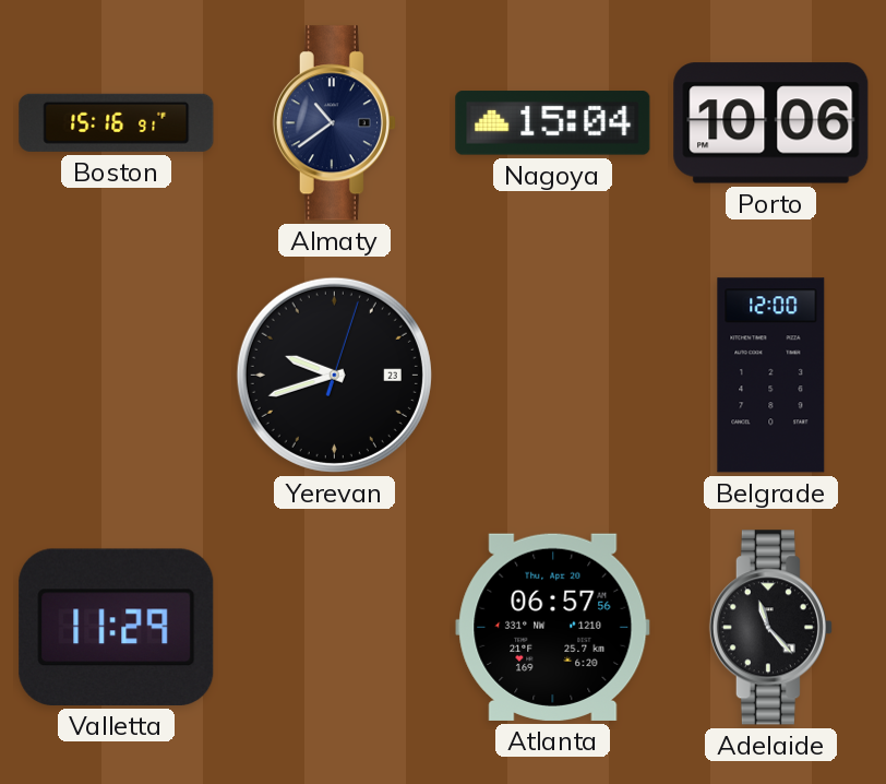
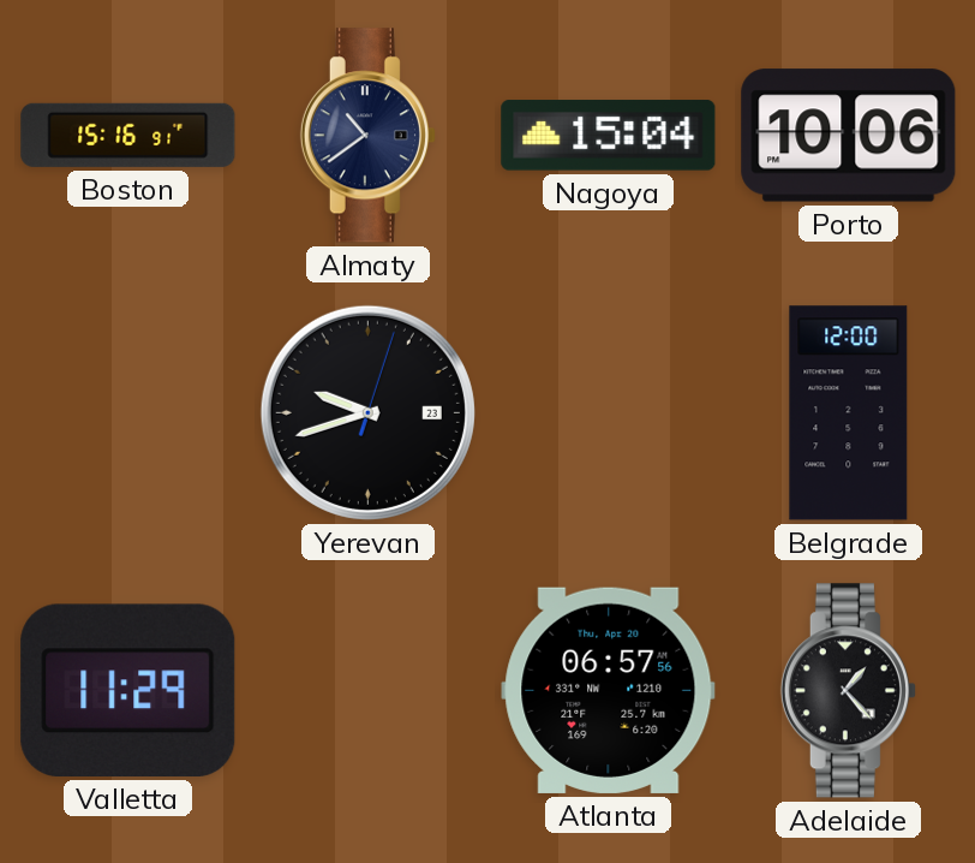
Adelaide: 11:23 -> 1:23 (848, 691)
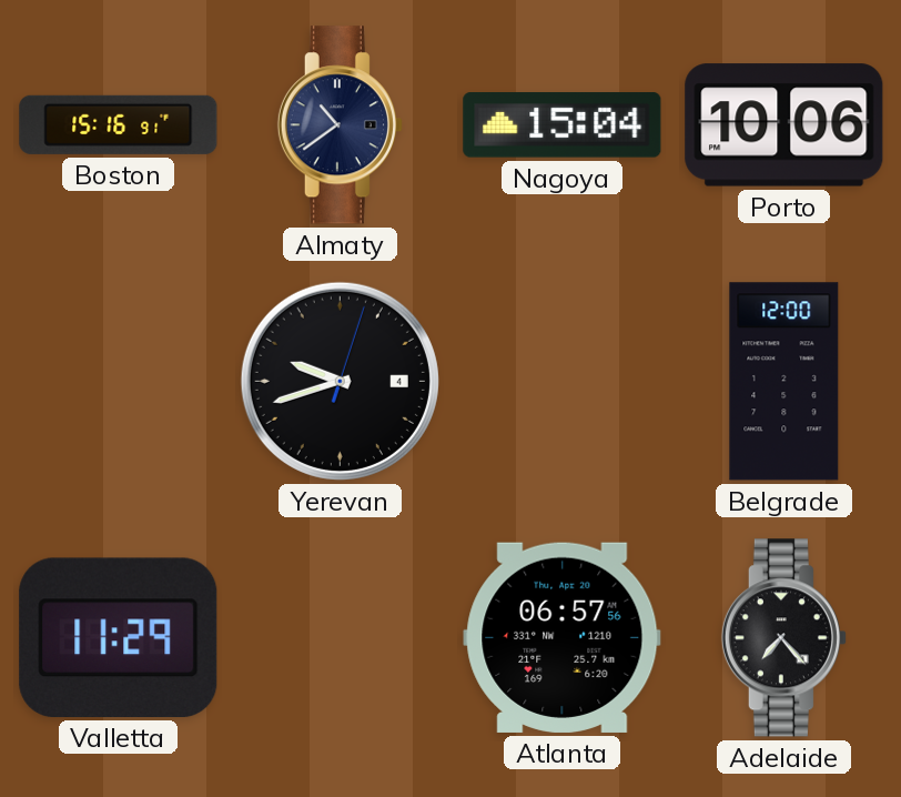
Yerevan date: 23 -> 4 (340, 381)
Adelaide: 1:23 -> 7:23 (783, 638)
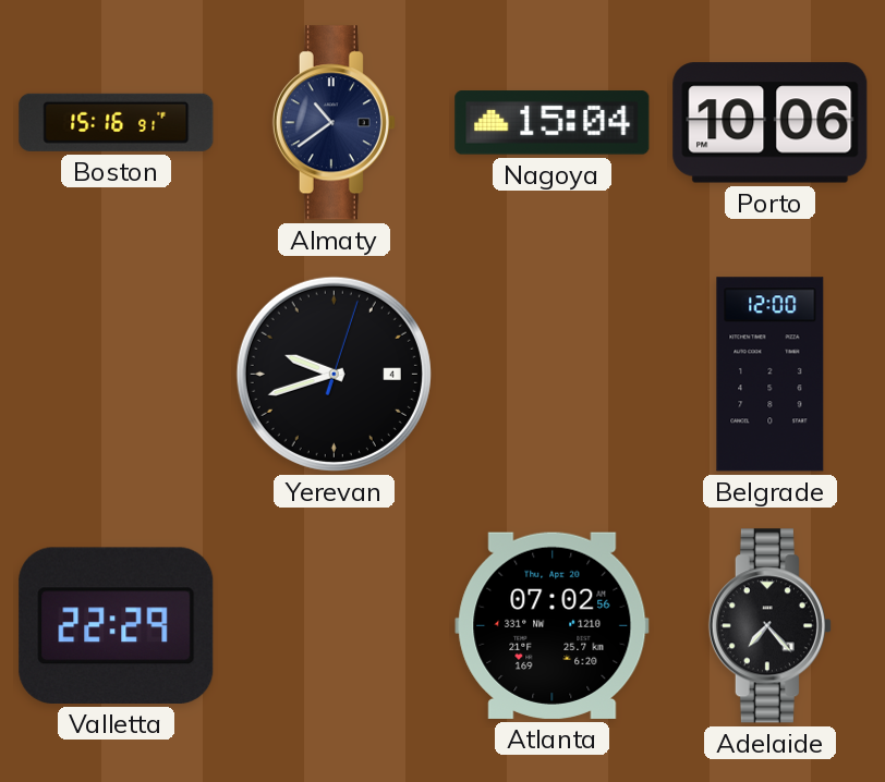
Valletta: 11:29 -> 22:29 (117, 625)
Atlanta: 06:57 -> 07:02 (553, 625)
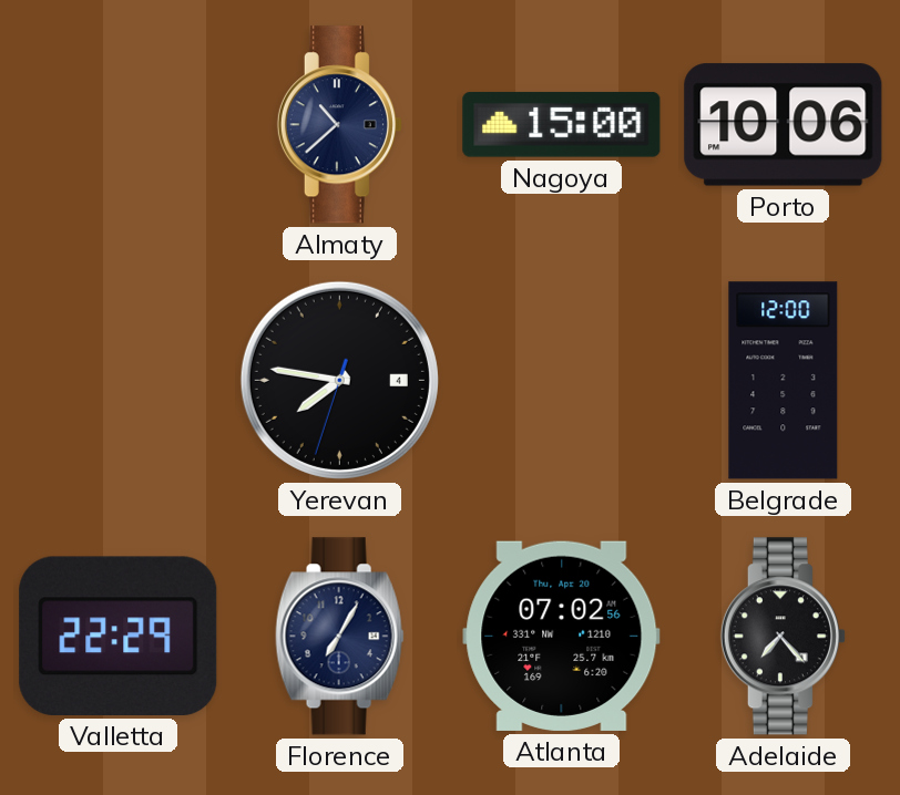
Boston: 15:16 -> none (117, 122)
Almaty: 10:39 -> 10:38 (339, 125)
Nagoya: 15:04 -> 15:00 (562, 125)
Yerevan: 9:42 -> 7:46 (339, 380)
Florence: none -> 7:05 (339, 637)
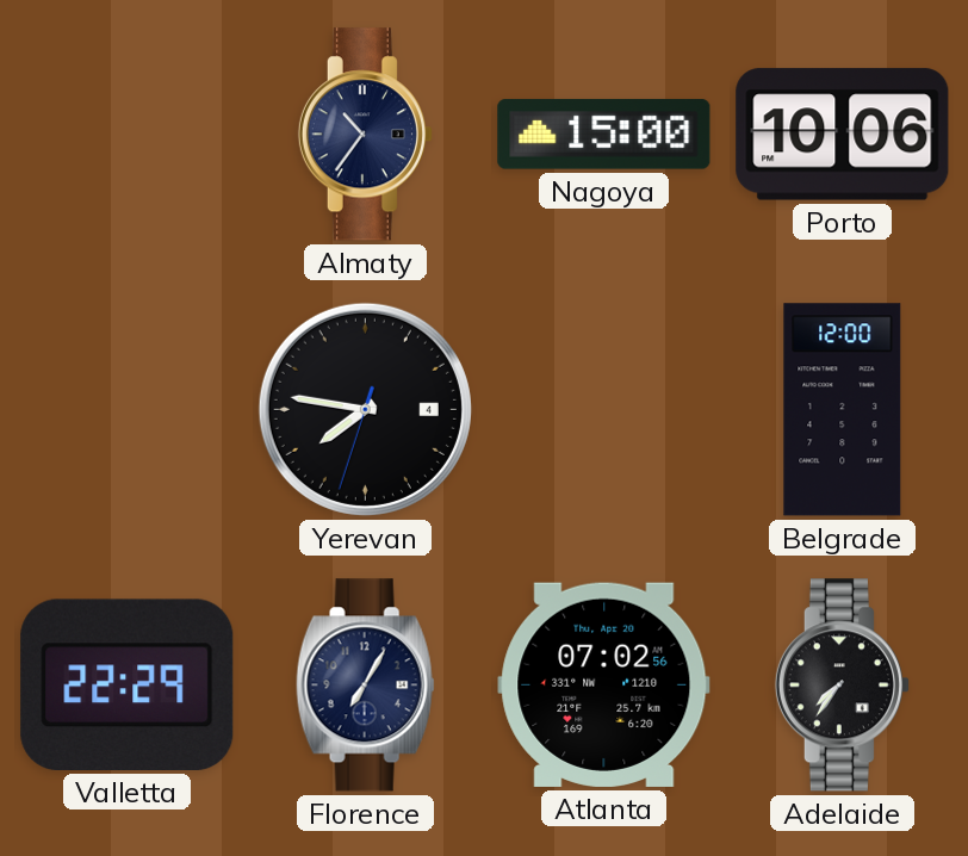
Almaty: 10:38 -> 10:36 (365, 135)
Adelaide: 7:23 -> 7:36 (842, 686)
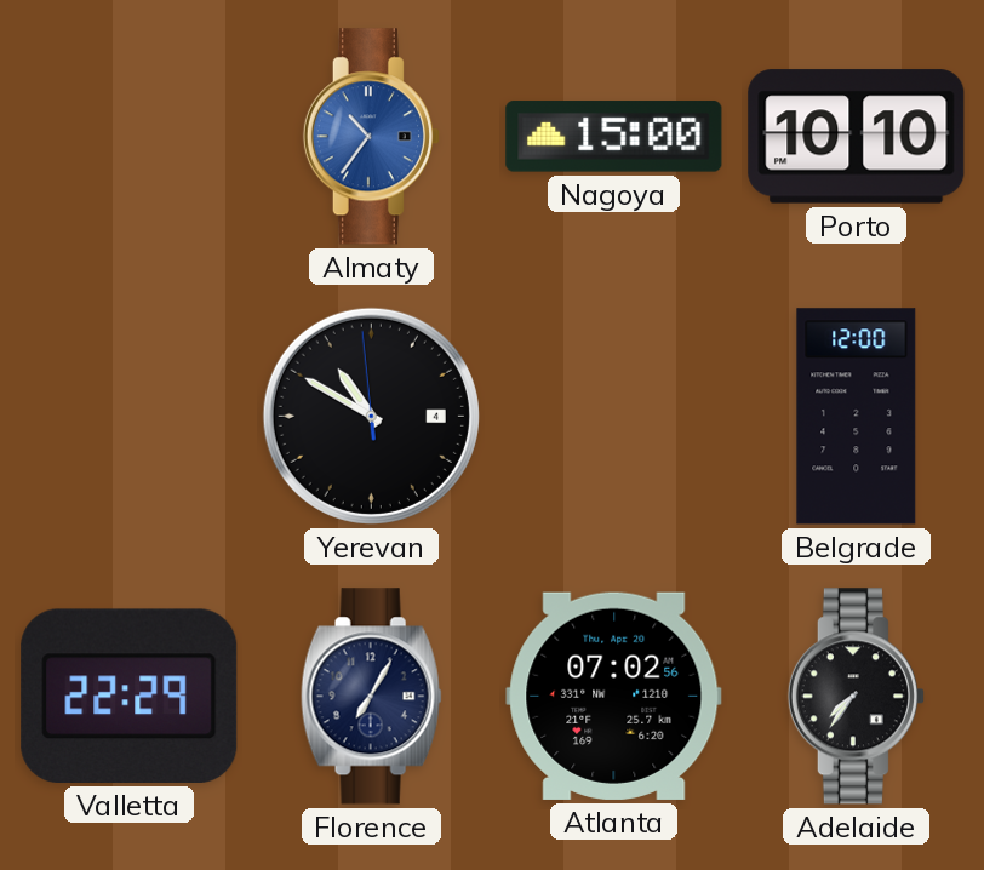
Almaty dial: navy -> blue (371, 137)
Porto: 10:06 -> 10:10 (857, 137)
Yerevan: 7:46 -> 10:49 (371, 416)
